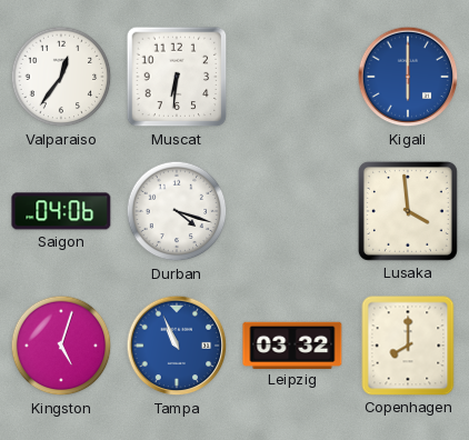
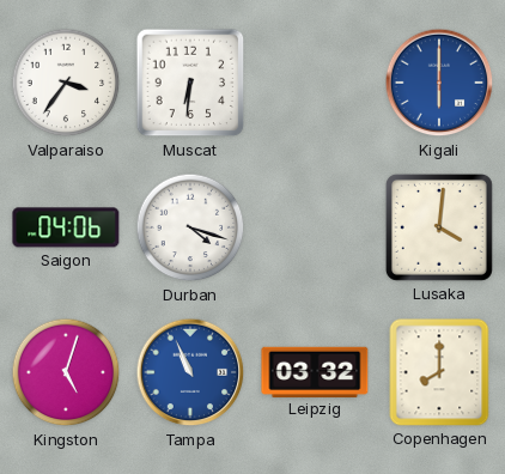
Valparaiso: 12:36 -> 3:36 (66, 83)
Lusaka: 3:59 -> 4:01 (439, 227)
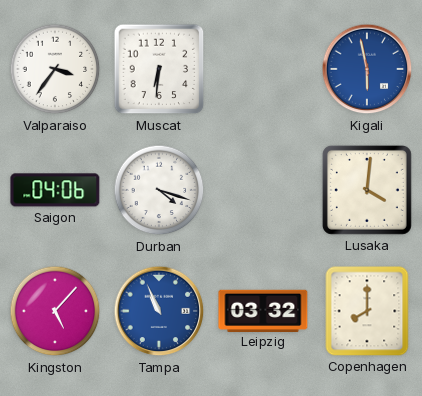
Kigali: 6:00 -> 5:58 (367, 69)
Kingston: 5:03 -> 5:07 (55, 311)
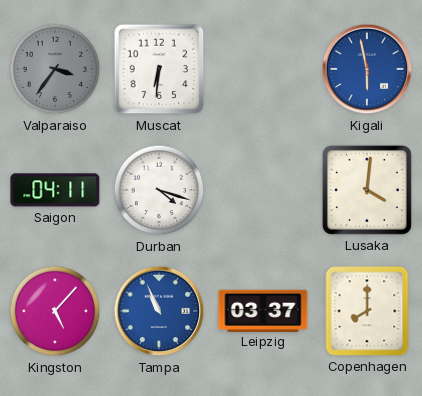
Valparaiso dial: white -> grey (55, 69)
Saigon: 04:06 -> 04:11 (55, 190)
Leipzig: 03:32 -> 03:37 (263, 310)
